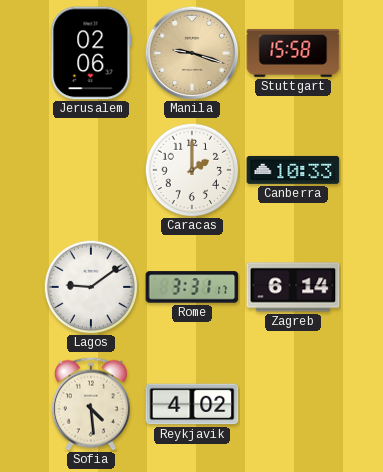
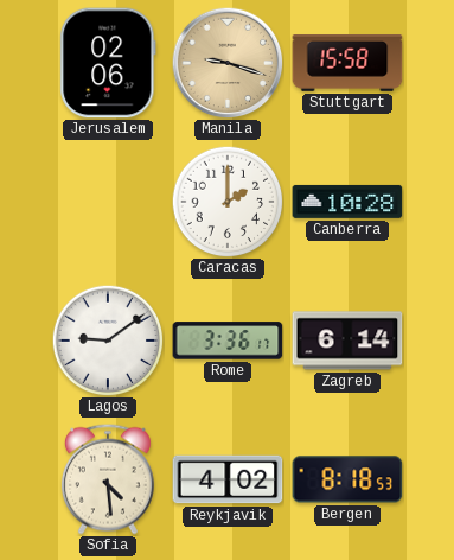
Canberra: 10:33 -> 10:28 (347, 202)
Rome: 3:31 -> 3:36 (228, 341)
Bergen: none -> 8:18 (347, 479)
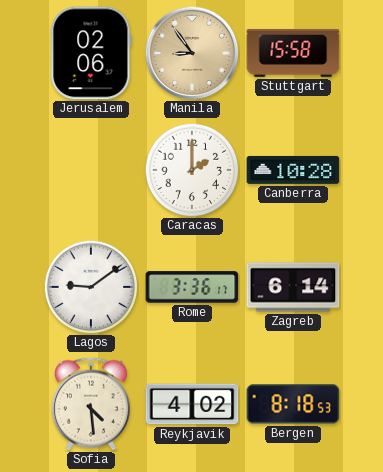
Manila: 9:18 -> 8:54 (192, 53)
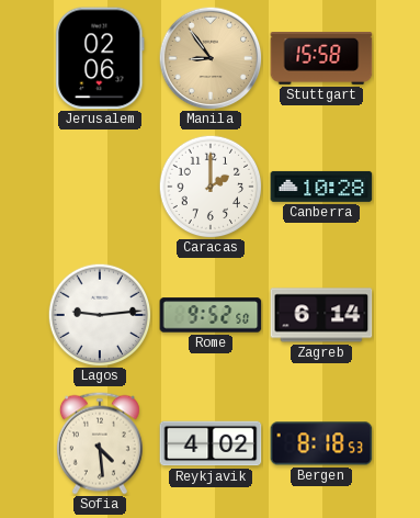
Lagos: 9:09 -> 9:14 (100, 315)
Rome: 3:36 -> 9:52 (211, 315)
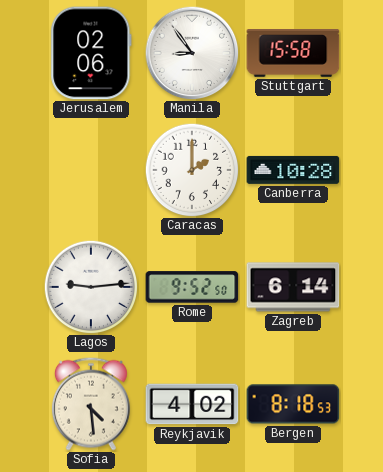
Manila dial: champagne -> white (192, 53)
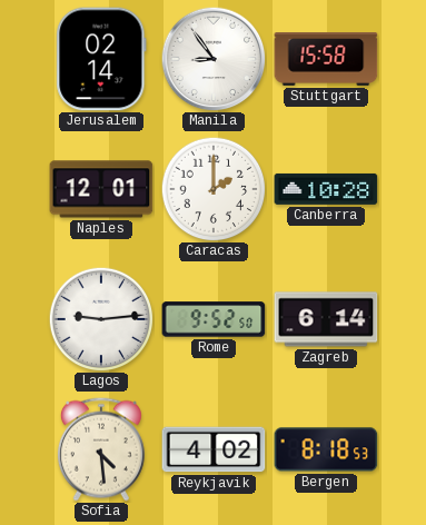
Jerusalem: 02:06 -> 02:14 (101, 59)
Naples: none -> 12:01 (101, 189)
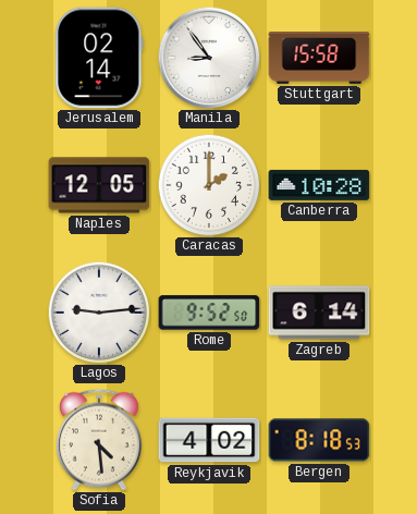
Naples: 12:01 -> 12:05 (99, 185)
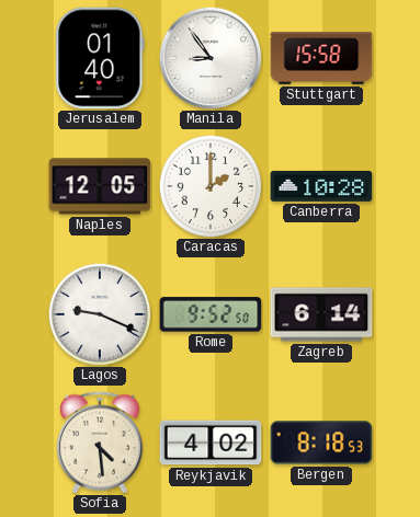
Jerusalem: 02:14 -> 01:40 (100, 58)
Lagos: 9:14 -> 9:19 (100, 314)
